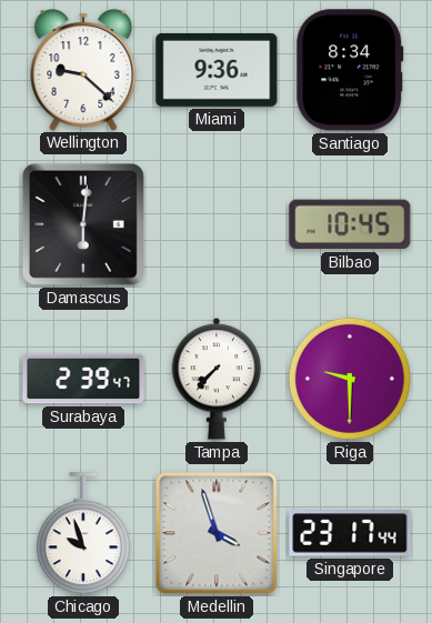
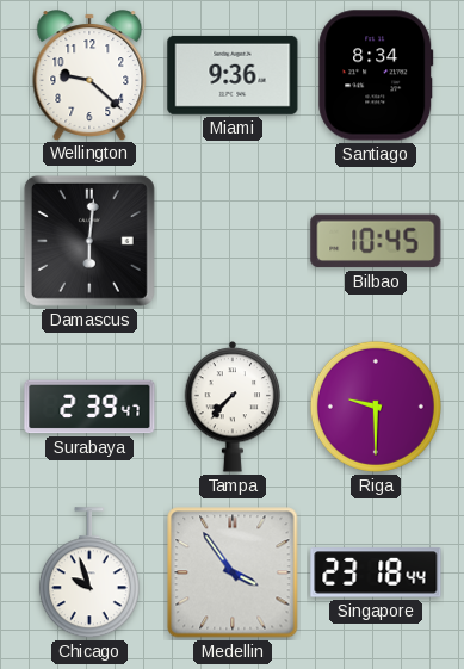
Medellin: 3:57 -> 3:54 (233, 572)
Singapore: 23:17 -> 23:18 (376, 572)
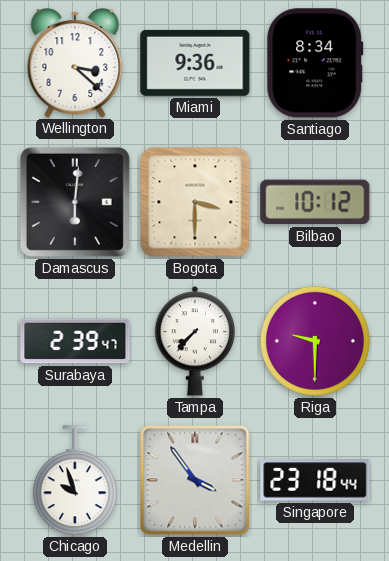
Wellington: 9:22 -> 3:22 (75, 63)
Bogota: none -> 3:30 (195, 202)
Bilbao: 10:45 -> 10:12 (315, 202)
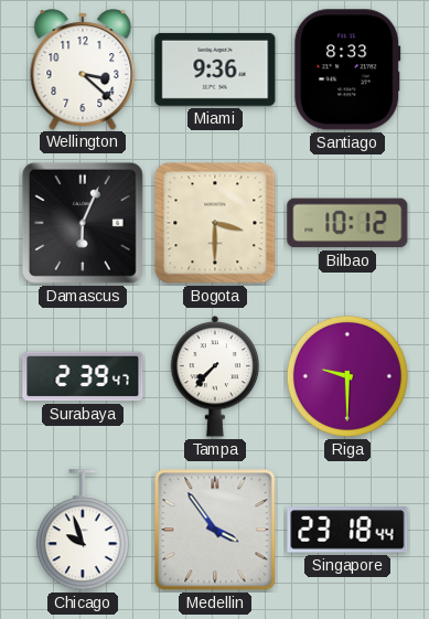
Santiago: 8:34 -> 8:33 (347, 70)
Damascus: 6:01 -> 6:04 (83, 223)
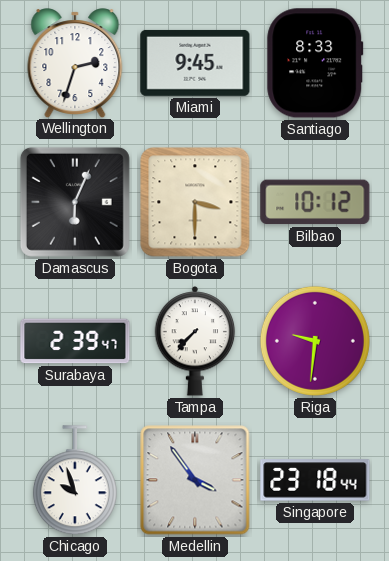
Wellington: 3:22 -> 2:33 (75, 63)
Miami: 9:36 -> 9:45 (195, 63)
Riga: 9:30 -> 9:31 (315, 341)
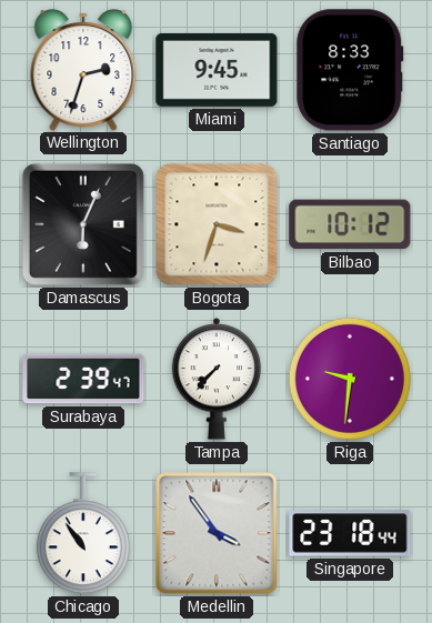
Bogota: 3:30 -> 3:33 (217, 224)
Chicago: 9:57 -> 10:54 (83, 534)
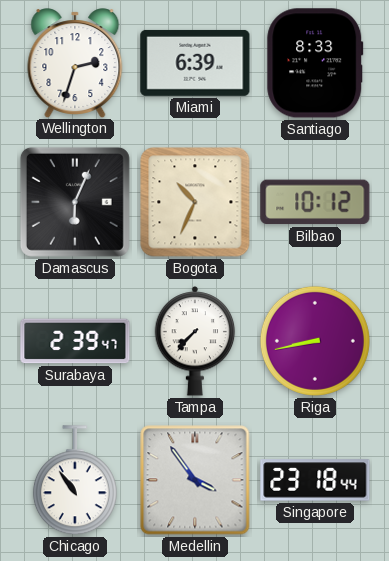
Miami: 9:45 -> 6:39 (195, 63)
Bogota: 3:33 -> 10:34 (195, 202)
Riga: 9:31 -> 8:43 (315, 341)
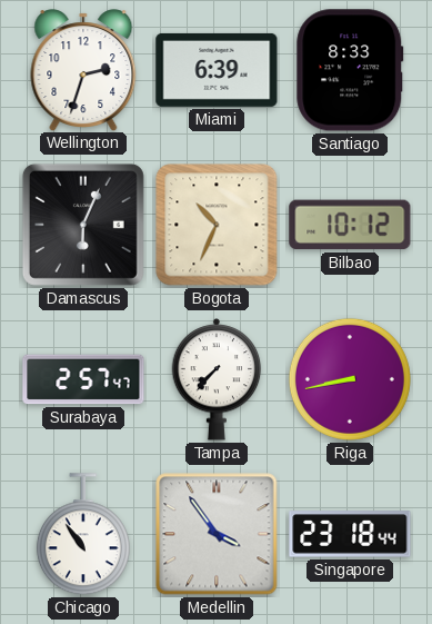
Surabaya: 2:39 -> 2:57 (83, 379)
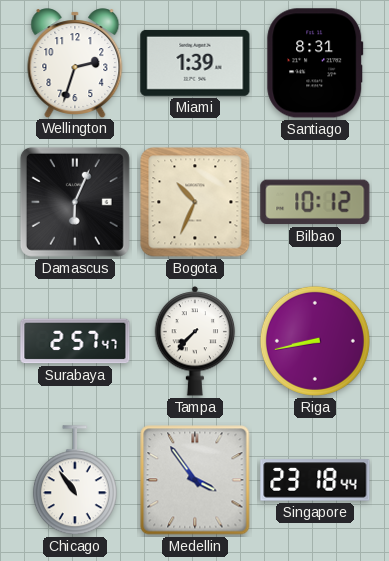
Miami: 6:39 -> 1:39 (195, 63)
Santiago: 8:33 -> 8:31 (315, 63)
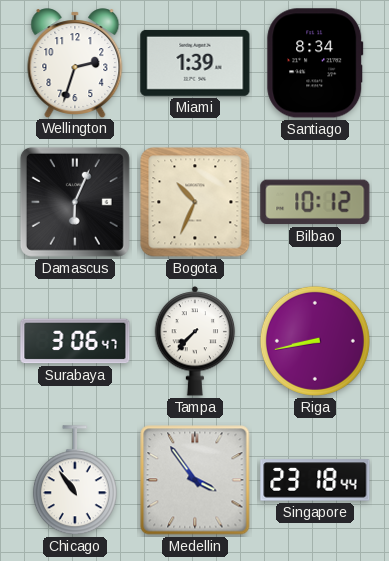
Santiago: 8:31 -> 8:34 (315, 63)
Surabaya: 2:57 -> 3:06 (75, 341)
